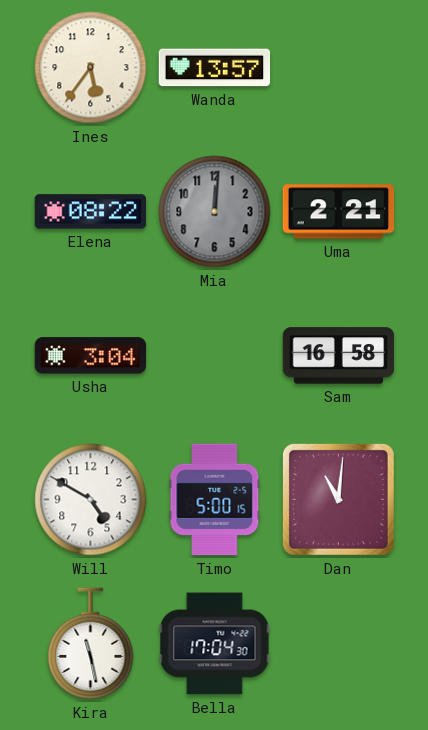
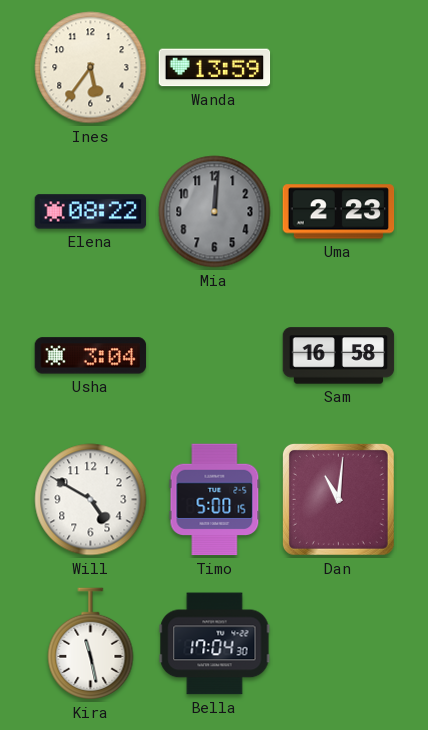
Wanda: 13:57 -> 13:59 (215, 68)
Uma: 2:21 -> 2:23 (339, 212)
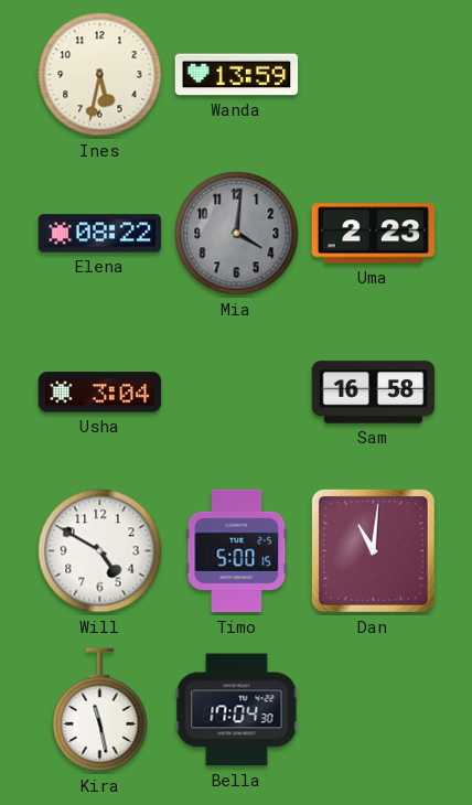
Ines: 5:36 -> 5:32 (100, 75)
Mia: 12:01 -> 4:01 (237, 234)
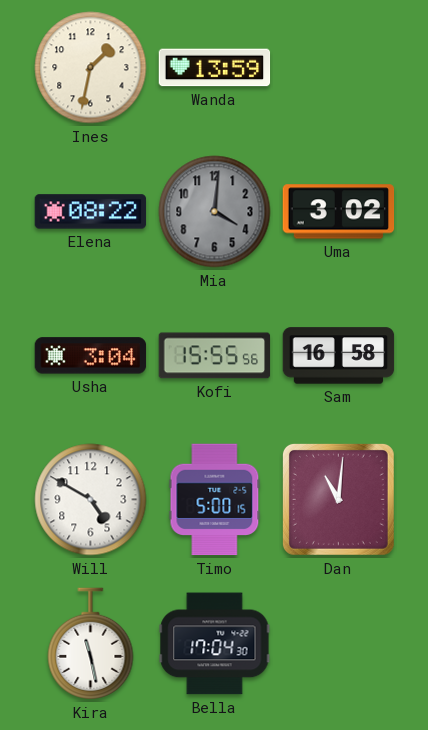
Ines: 5:32 -> 1:32 (91, 68)
Uma: 2:23 -> 3:02 (339, 212)
Kofi: none -> 15:55 (215, 356)
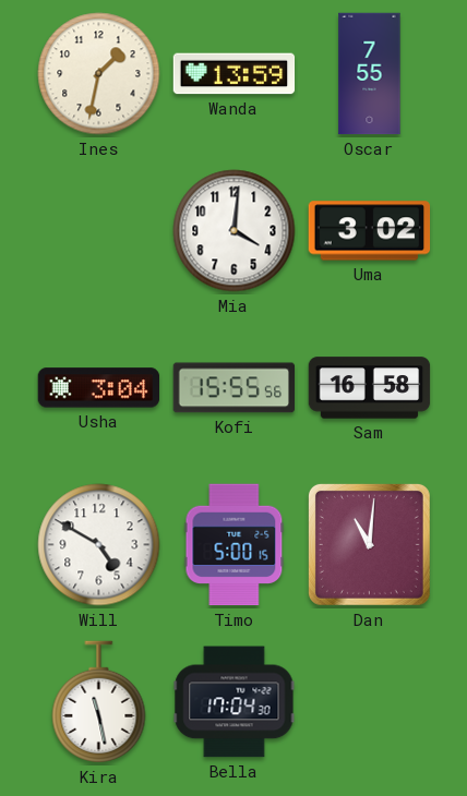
Oscar: none -> 7:55 (370, 74)
Elena: 08:22 -> none (91, 212)
Mia dial: grey -> white (235, 231)
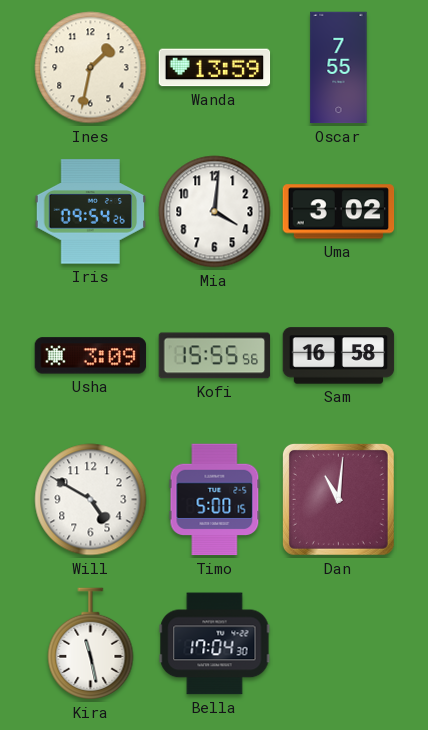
Iris: none -> 09:54 (91, 212)
Usha: 3:04 -> 3:09 (91, 356)
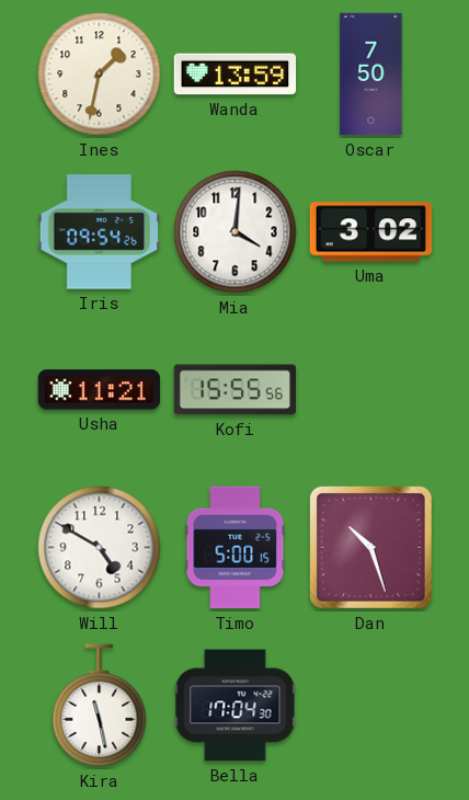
Oscar: 7:55 -> 7:50 (371, 75)
Usha: 3:09 -> 11:21 (100, 390)
Sam: 16:58 -> none (339, 356)
Dan: 11:01 -> 10:27 (370, 547)
